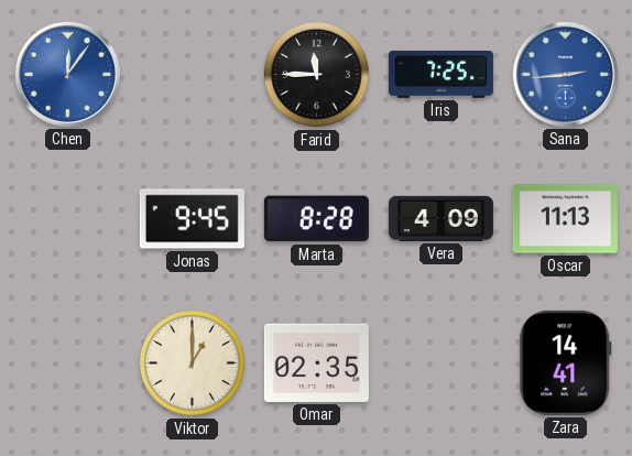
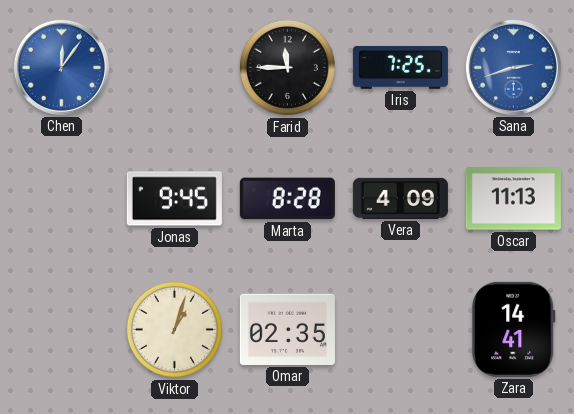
Sana: 2:44 -> 2:42 (513, 67)
Viktor: 1:00 -> 1:03 (174, 329)
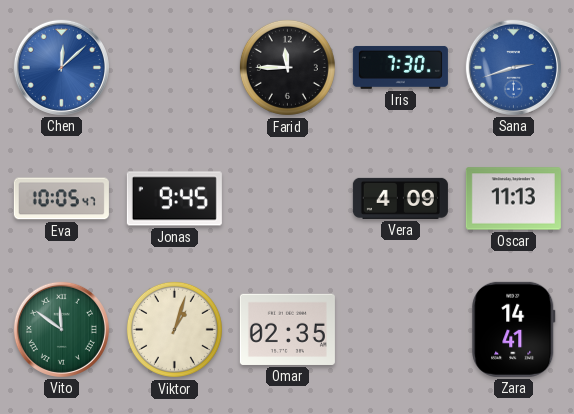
Chen: 12:06 -> 12:08 (61, 67)
Iris: 7:25 -> 7:30 (400, 67)
Eva: none -> 10:05 (61, 199)
Marta: 8:28 -> none (287, 199)
Vito: none -> 11:51 (61, 329)
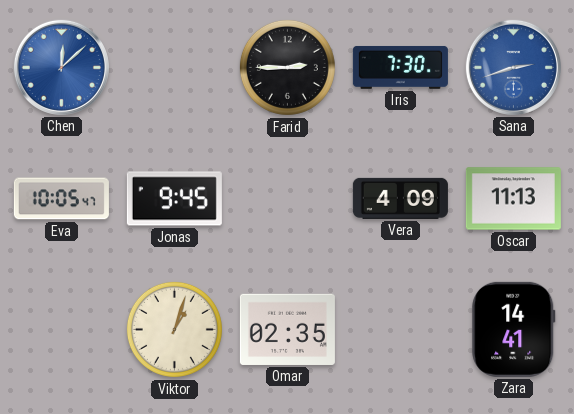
Farid: 11:45 -> 2:45 (287, 67)
Vito: 11:51 -> none (61, 329)
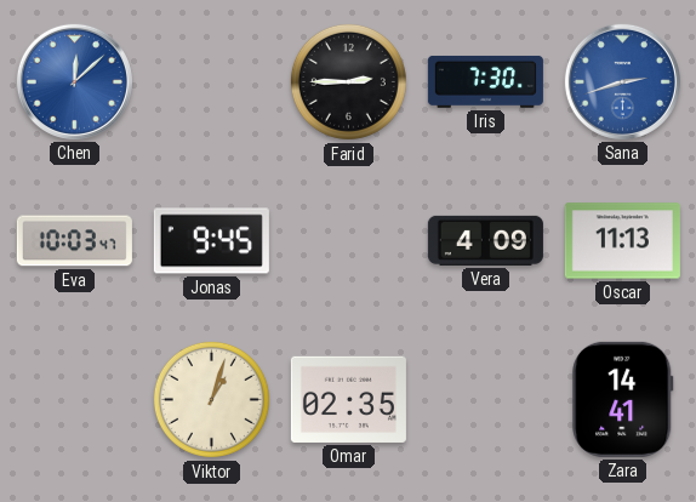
Eva: 10:05 -> 10:03 (74, 241)
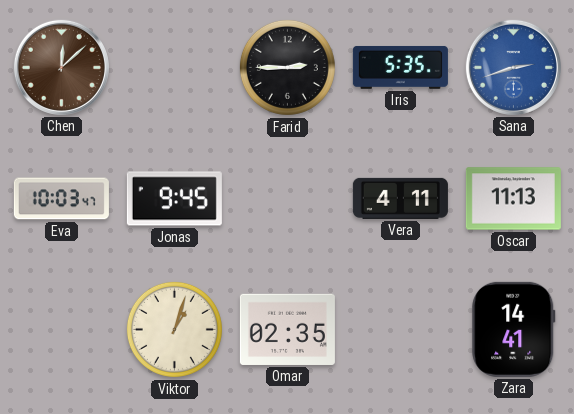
Chen dial: blue -> brown (61, 67)
Iris: 7:30 -> 5:35 (400, 67)
Vera: 4:09 -> 4:11 (400, 198)
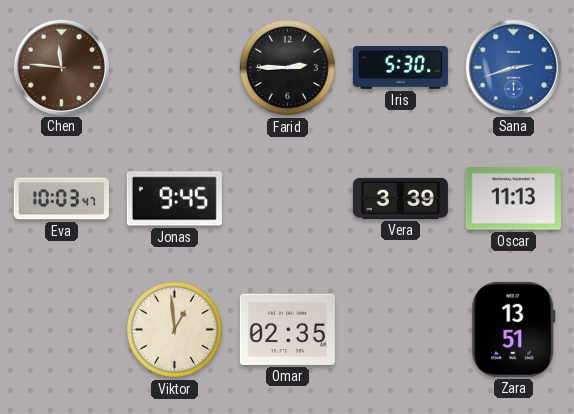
Chen: 12:08 -> 11:46 (61, 67)
Iris: 5:35 -> 5:30 (400, 67)
Vera: 4:11 -> 3:39 (400, 198)
Viktor: 1:03 -> 12:59 (174, 329)
Zara: 14:41 -> 13:51 (514, 329)
